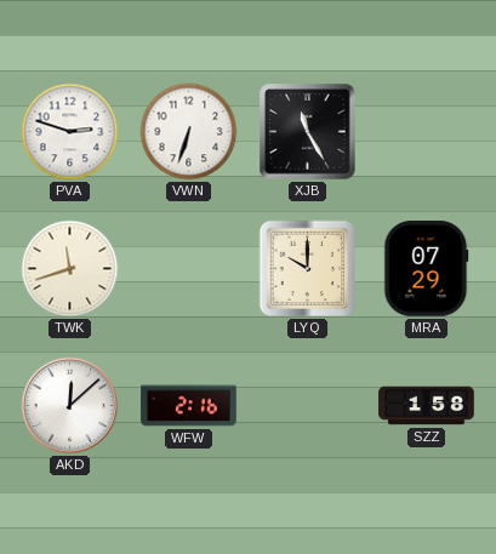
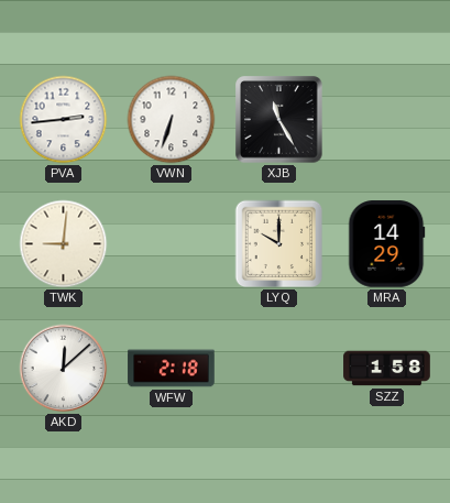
PVA: 2:48 -> 2:44 (64, 120)
TWK: 11:42 -> 9:01 (64, 244)
MRA: 07:29 -> 14:29 (387, 244)
WFW: 2:16 -> 2:18 (172, 369)
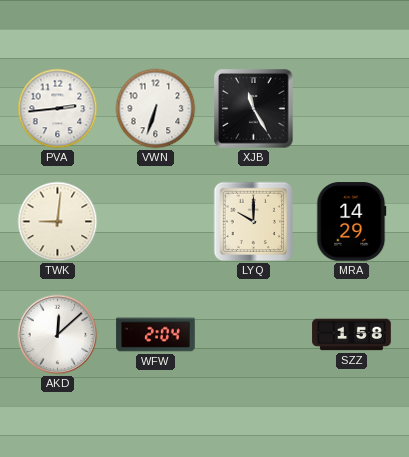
WFW: 2:18 -> 2:04 (156, 335)
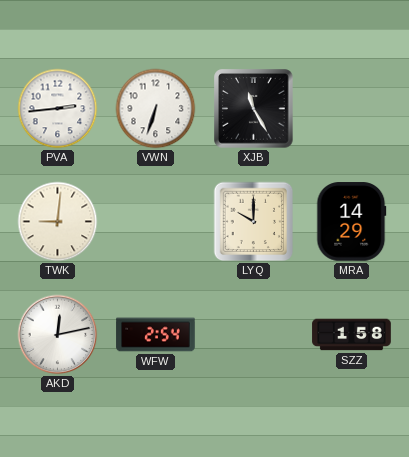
AKD: 12:08 -> 12:13 (58, 335)
WFW: 2:04 -> 2:54 (156, 335)
